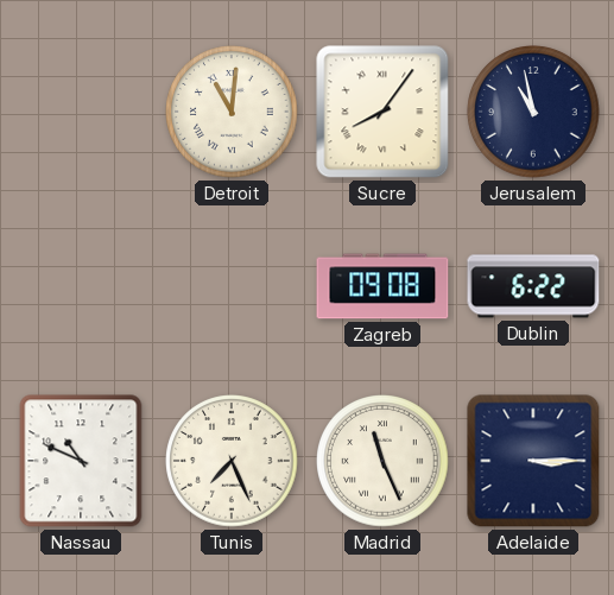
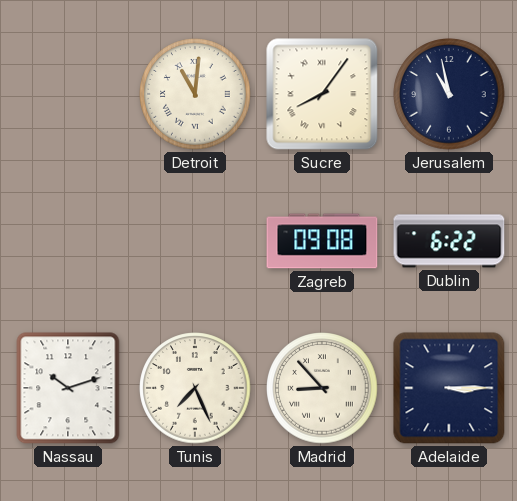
Nassau: 10:49 -> 10:12 (68, 388)
Madrid: 11:26 -> 8:53 (322, 388)
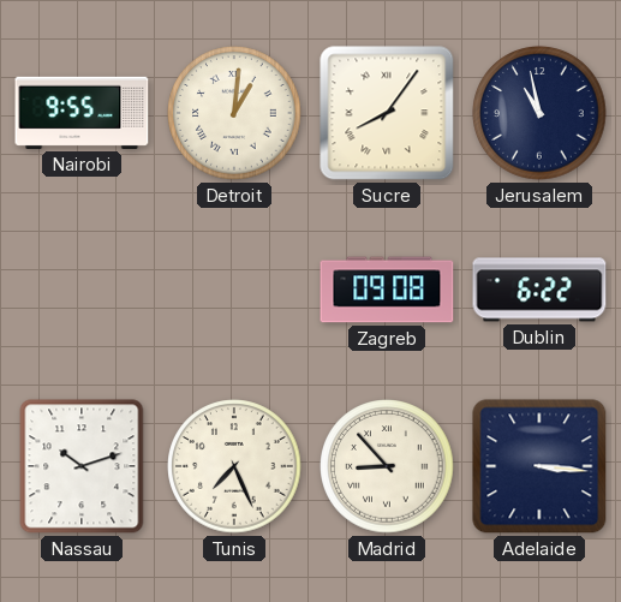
Nairobi: none -> 9:55 (82, 113)
Detroit: 11:01 -> 1:01 (234, 113)
Adelaide: 3:15 -> 3:16 (539, 466)
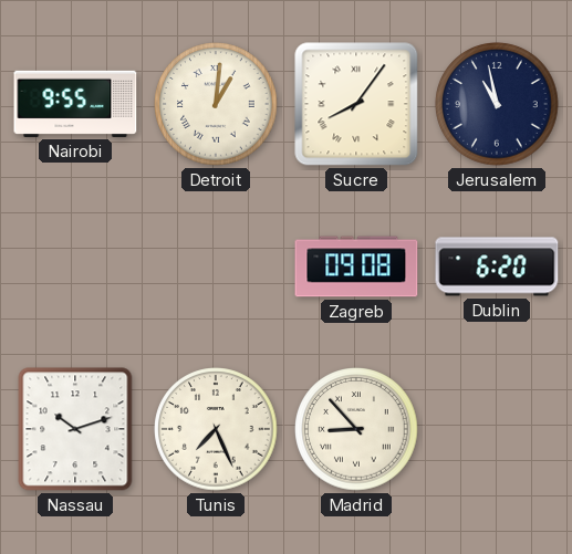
Dublin: 6:22 -> 6:20 (497, 266)
Adelaide: 3:16 -> none (539, 466)
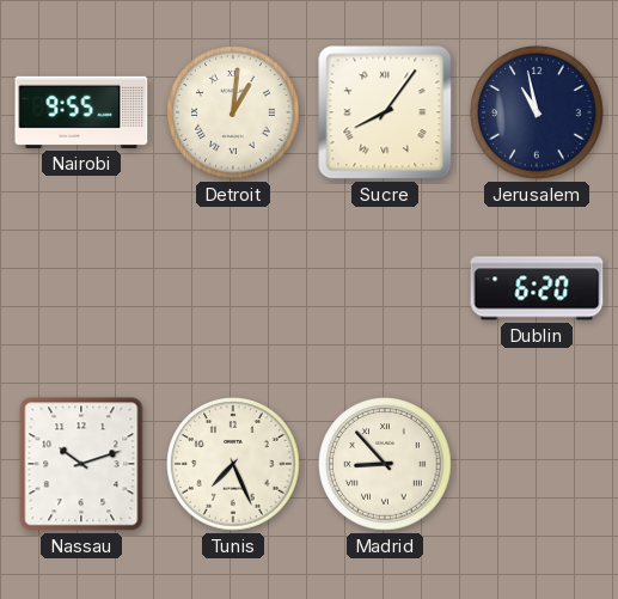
Zagreb: 09:08 -> none (356, 266)
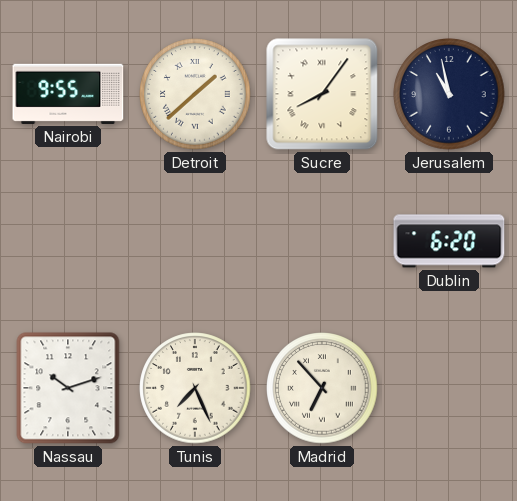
Detroit: 1:01 -> 1:38 (195, 94)
Madrid: 8:53 -> 6:53 (322, 388)
